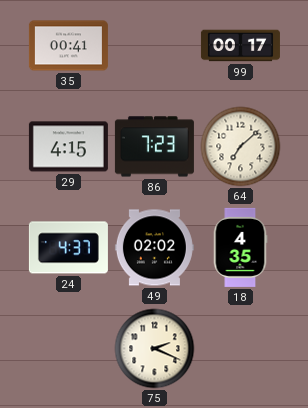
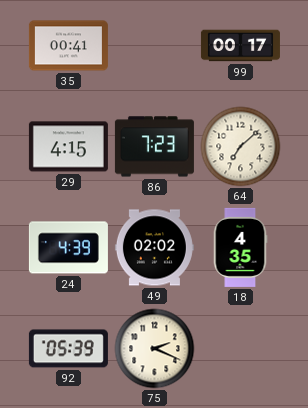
24: 4:37 -> 4:39 (68, 248)
92: none -> 05:39 (68, 349)
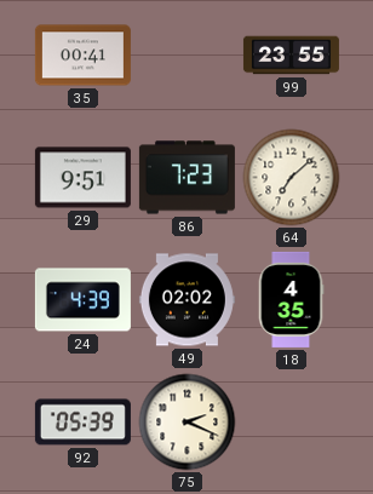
99: 00:17 -> 23:55 (291, 56)
29: 4:15 -> 9:51 (82, 178)
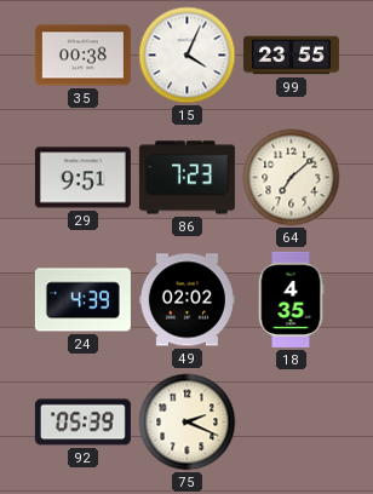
35: 00:41 -> 00:38 (82, 56)
15: none -> 4:04 (188, 56)
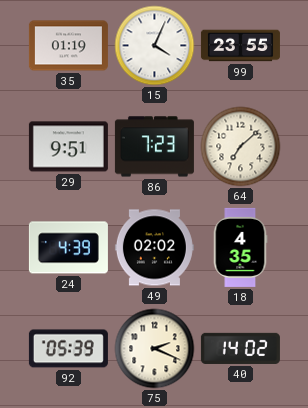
35: 00:38 -> 01:19 (68, 46)
40: none -> 14:02 (240, 348)
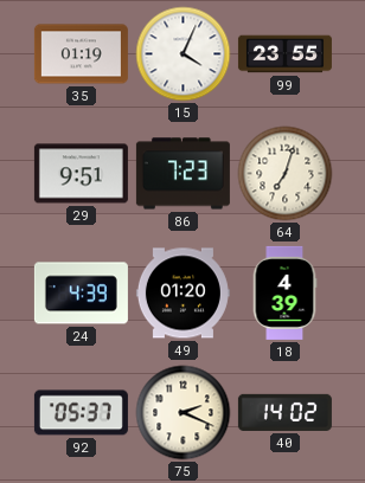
64: 7:08 -> 7:03 (286, 174)
49: 02:02 -> 01:20 (182, 294)
18: 4:35 -> 4:39 (284, 292)
92: 05:39 -> 05:37 (81, 413)
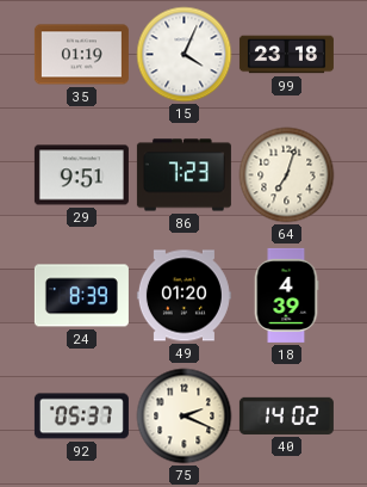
99: 23:55 -> 23:18 (286, 55)
24: 4:39 -> 8:39 (81, 296)
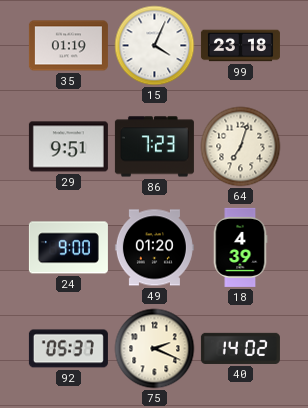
24: 8:39 -> 9:00 (68, 248)
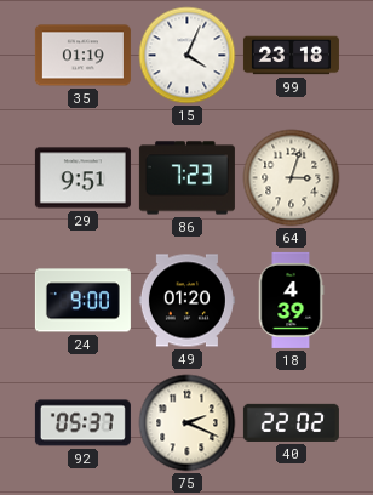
64: 7:03 -> 3:03 (292, 178)
40: 14:02 -> 22:02 (291, 422)
